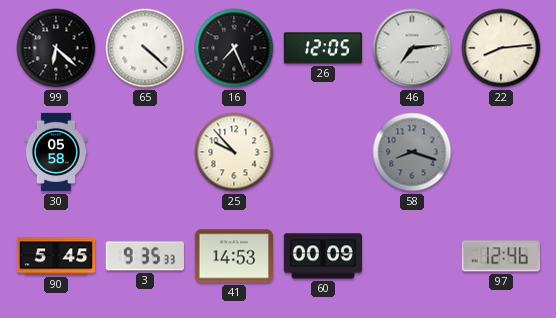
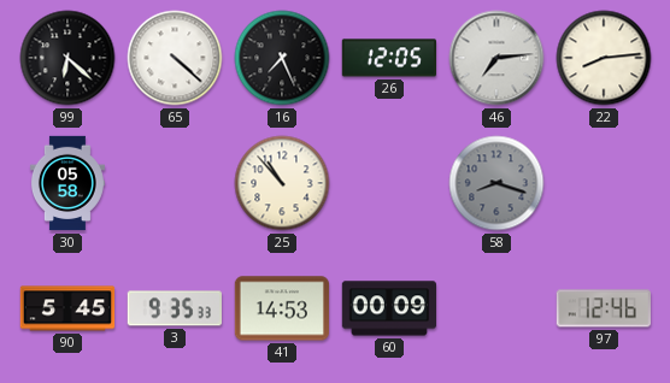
25: 9:53 -> 10:53 (282, 183)
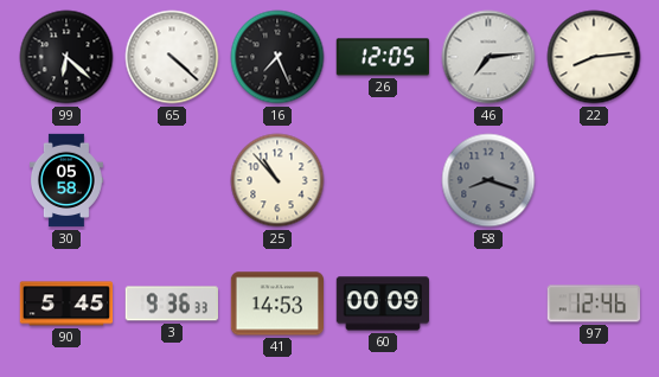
3: 9:35 -> 9:36 (172, 303)
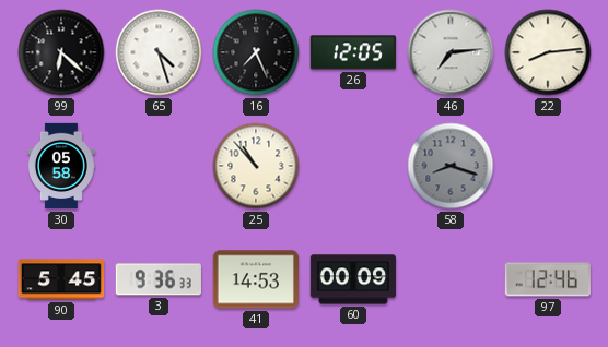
65: 4:22 -> 4:27 (159, 52)
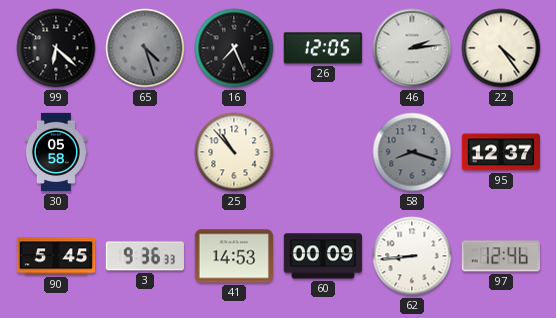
65 dial: white -> grey (145, 48)
46: 7:14 -> 2:14 (412, 48)
22: 8:14 -> 4:24 (501, 48)
95: none -> 12:37 (501, 152)
62: none -> 8:44 (412, 256)
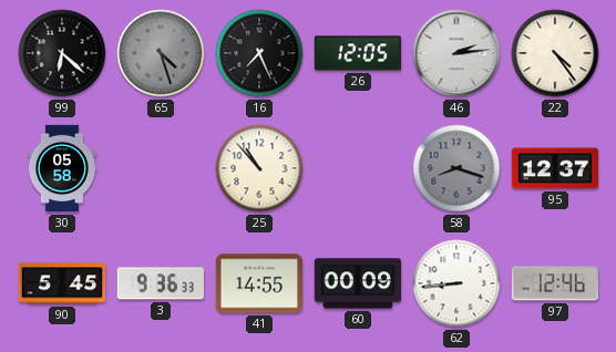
41: 14:53 -> 14:55 (258, 283)
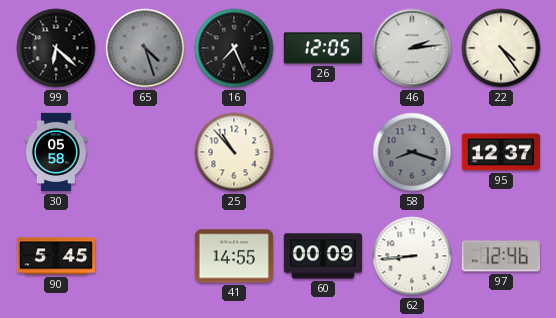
3: 9:36 -> none (161, 283)
